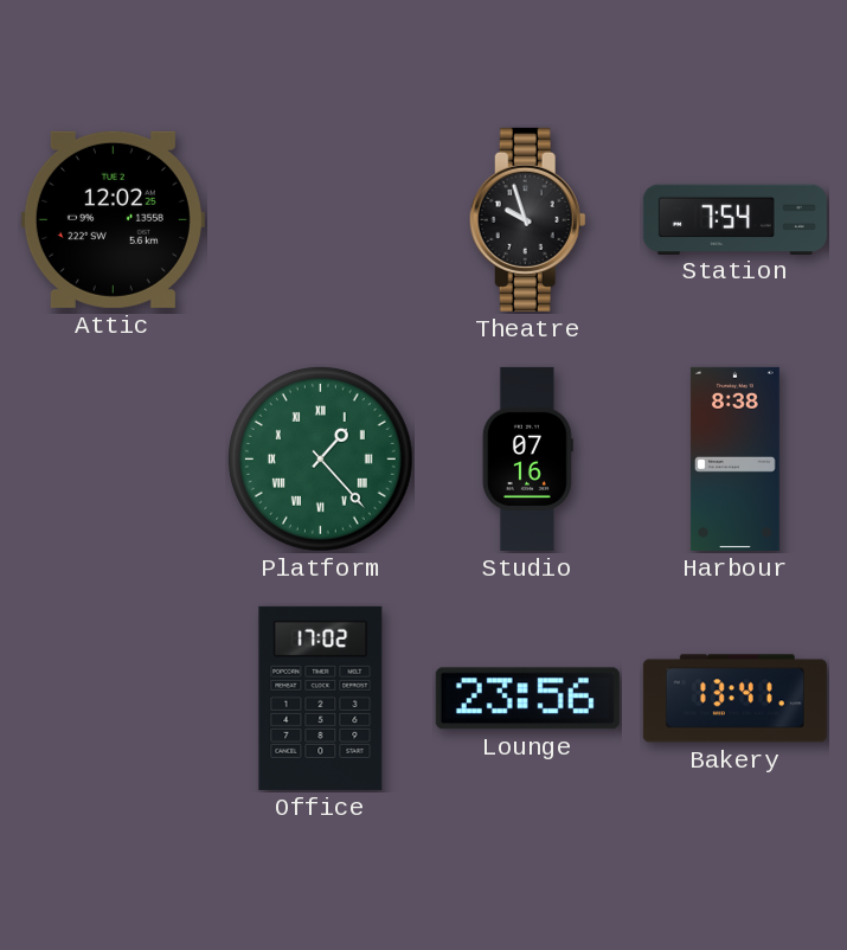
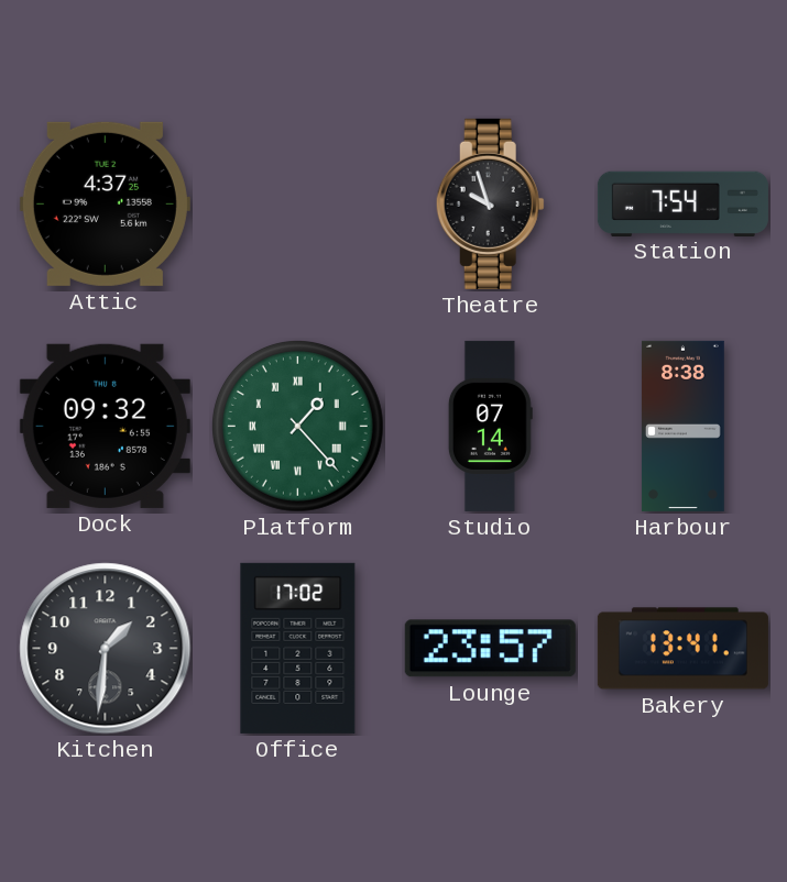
Attic: 12:02 -> 4:37 (105, 203)
Dock: none -> 09:32 (105, 426)
Studio: 07:16 -> 07:14 (490, 426)
Kitchen: none -> 1:31 (106, 649)
Lounge: 23:56 -> 23:57 (490, 649)
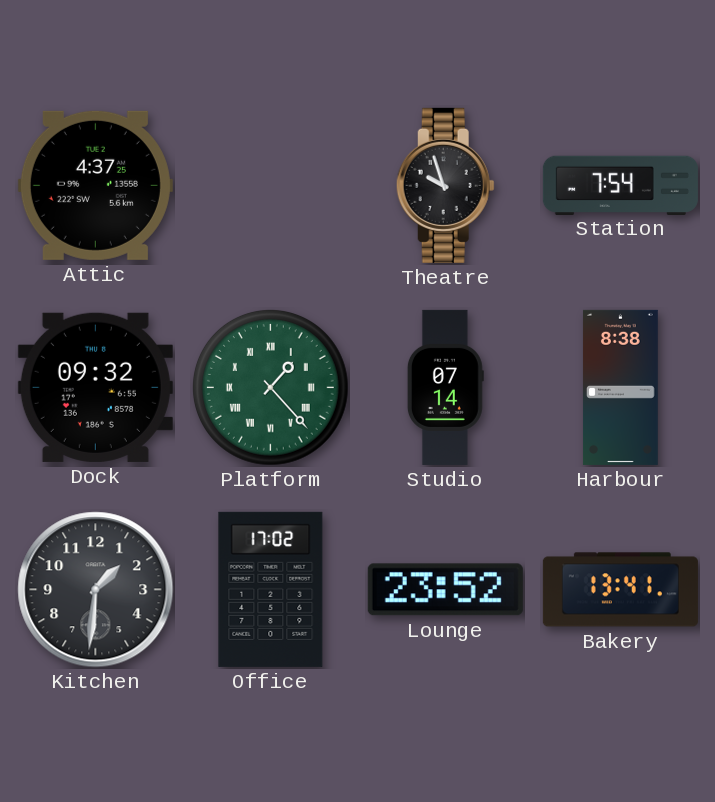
Lounge: 23:57 -> 23:52 (445, 590)
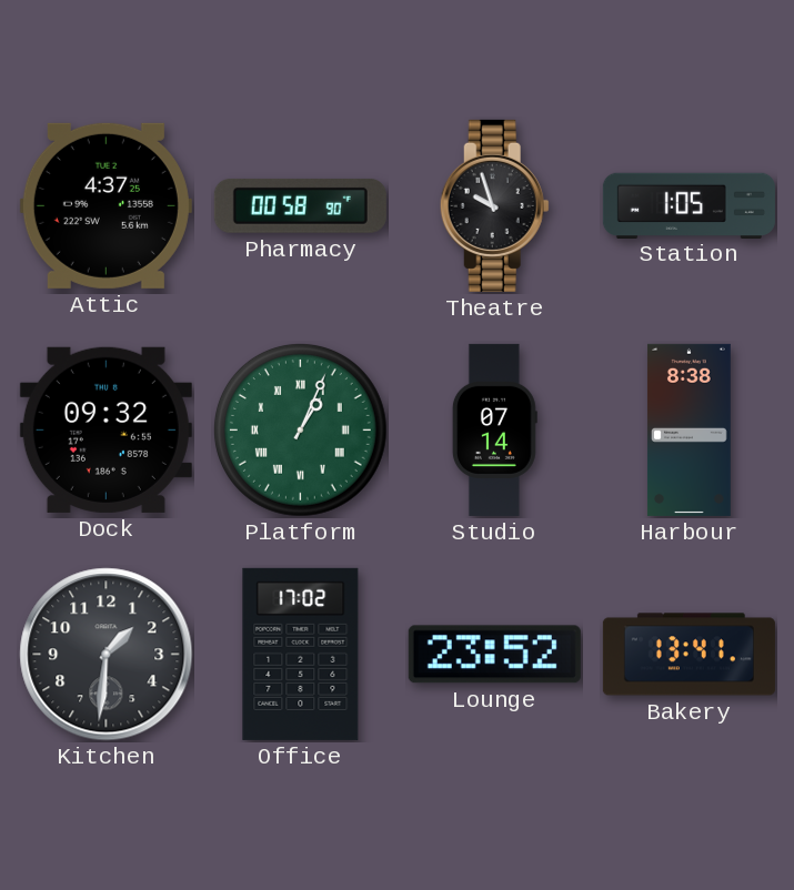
Pharmacy: none -> 00:58 (300, 205)
Station: 7:54 -> 1:05 (689, 205)
Platform: 1:23 -> 1:04 (300, 429)
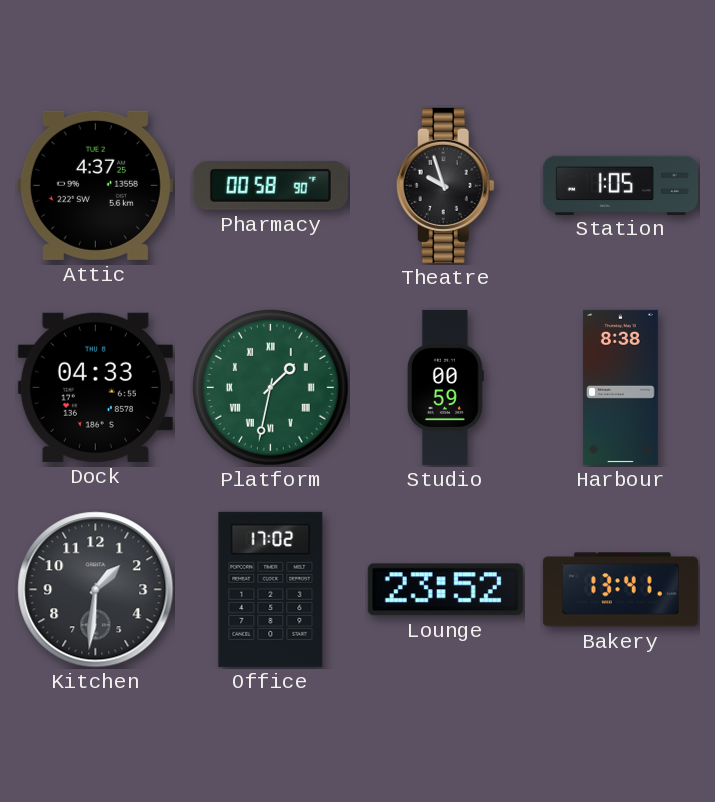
Dock: 09:32 -> 04:33 (95, 387)
Platform: 1:04 -> 1:32 (270, 387)
Studio: 07:14 -> 00:59 (445, 387)
